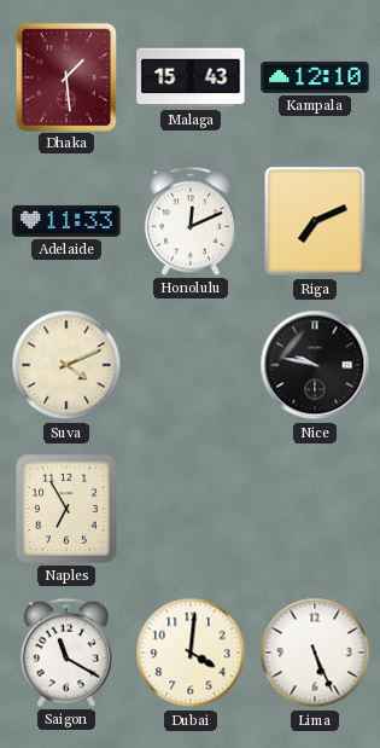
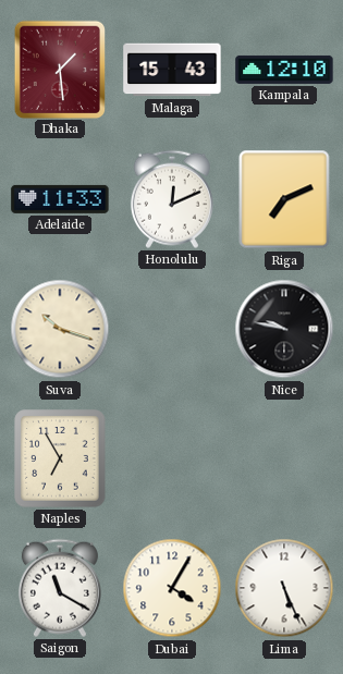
Suva: 4:11 -> 10:18 (60, 329)
Dubai: 4:01 -> 4:05 (172, 588)
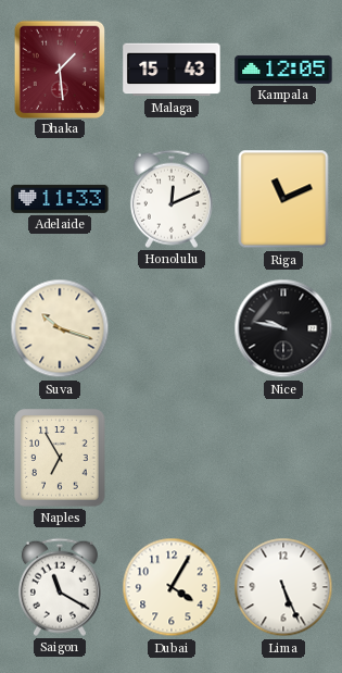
Kampala: 12:10 -> 12:05 (283, 70)
Riga: 7:11 -> 11:11 (283, 199)
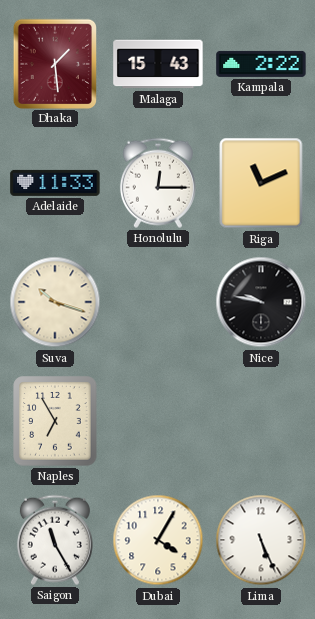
Kampala: 12:05 -> 2:22 (261, 64)
Honolulu: 12:11 -> 12:15 (158, 183)
Saigon: 11:20 -> 11:25 (55, 540)
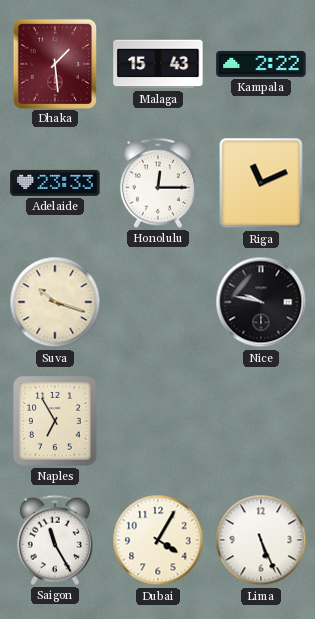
Adelaide: 11:33 -> 23:33 (55, 183)
